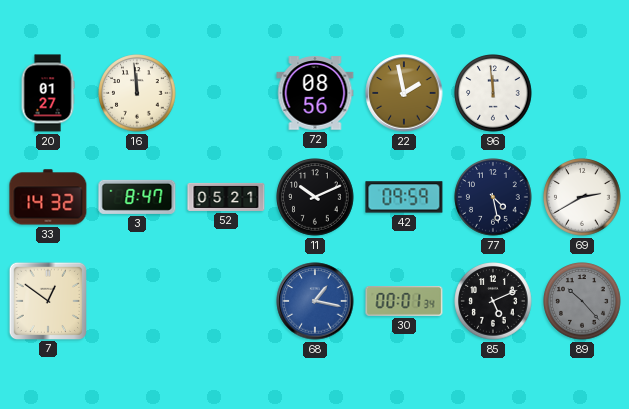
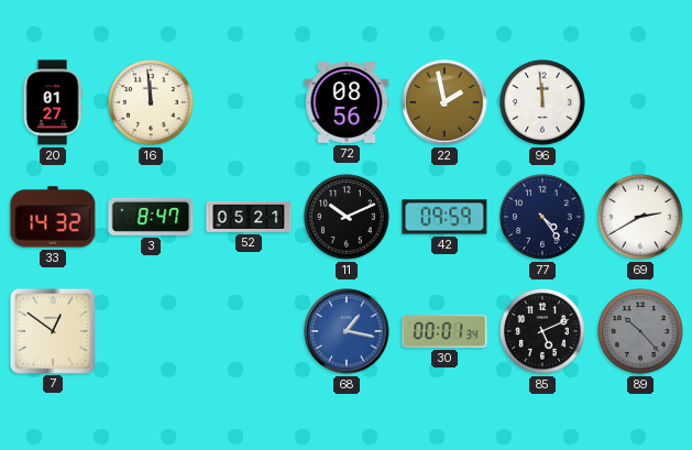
77: 4:28 -> 4:24 (542, 217)
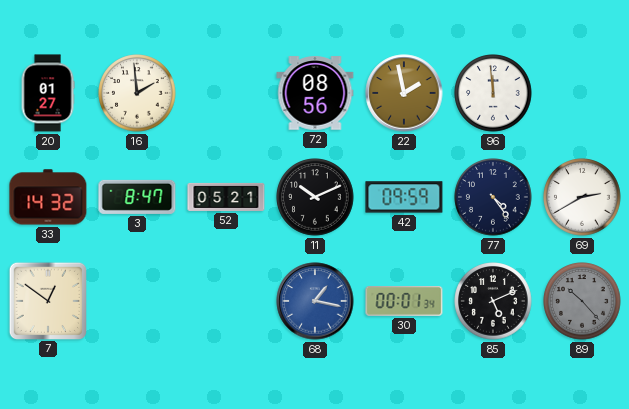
16: 11:59 -> 1:59 (137, 93)
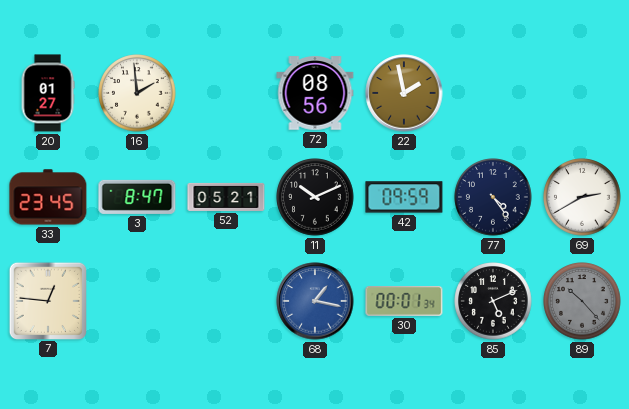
96: 11:59 -> none (493, 93)
33: 14:32 -> 23:45 (48, 197)
7: 12:51 -> 12:46 (47, 300)
